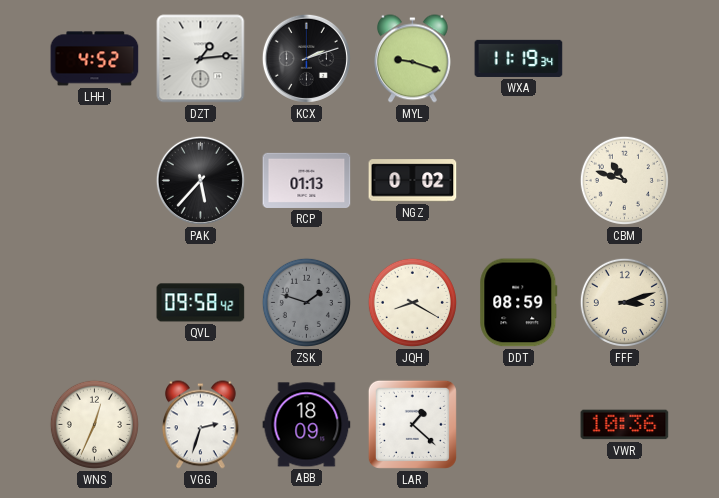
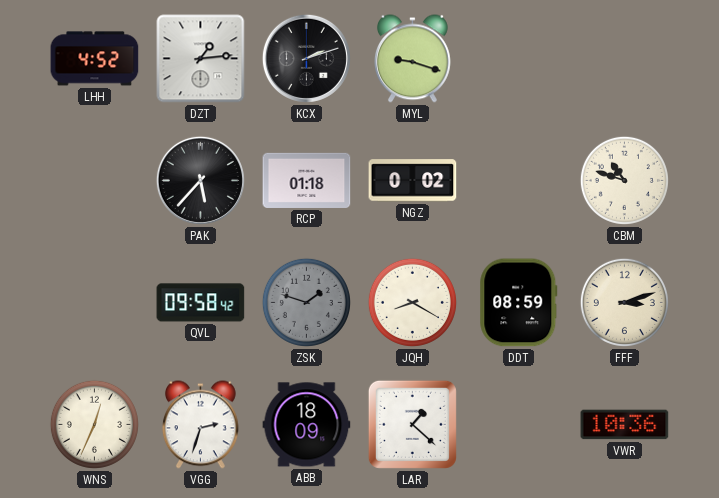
WXA: 11:19 -> none (519, 58)
RCP: 01:13 -> 01:18 (307, 180)
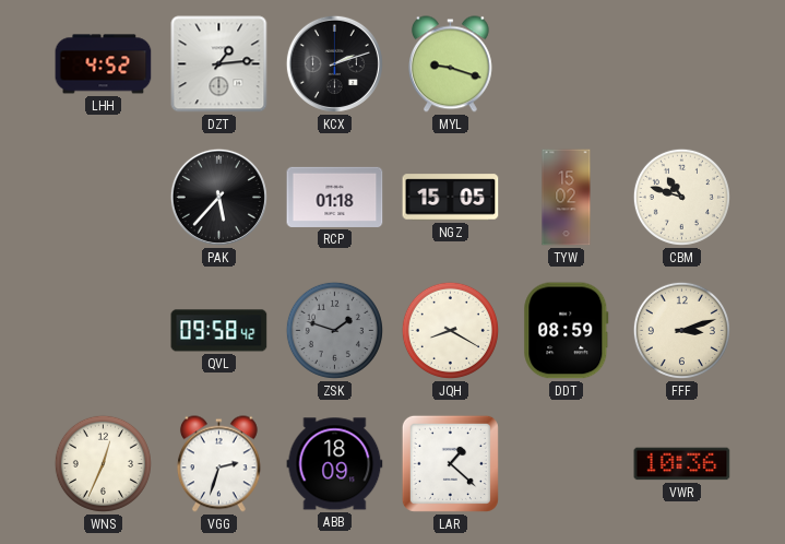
NGZ: 0:02 -> 15:05 (451, 198)
TYW: none -> 15:02 (567, 198)
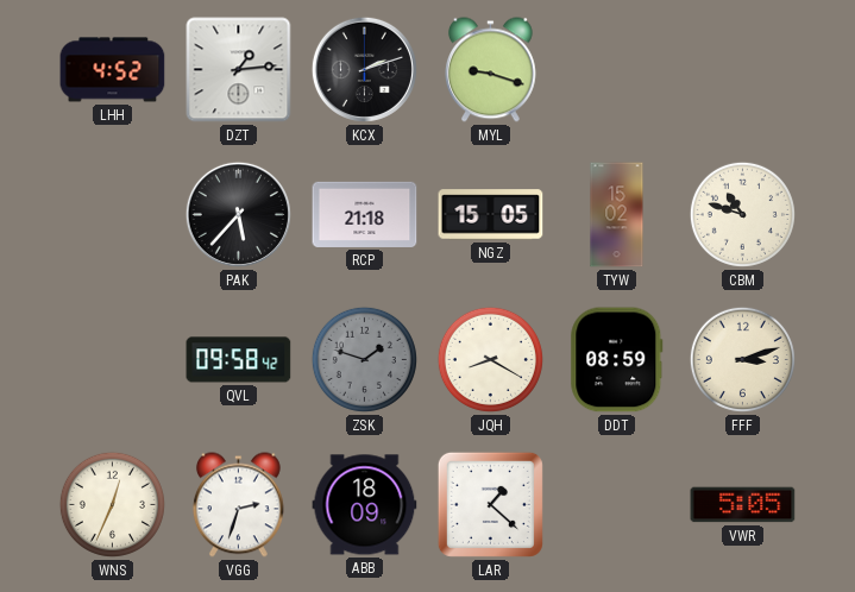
RCP: 01:18 -> 21:18 (365, 214)
VWR: 10:36 -> 5:05 (743, 505)
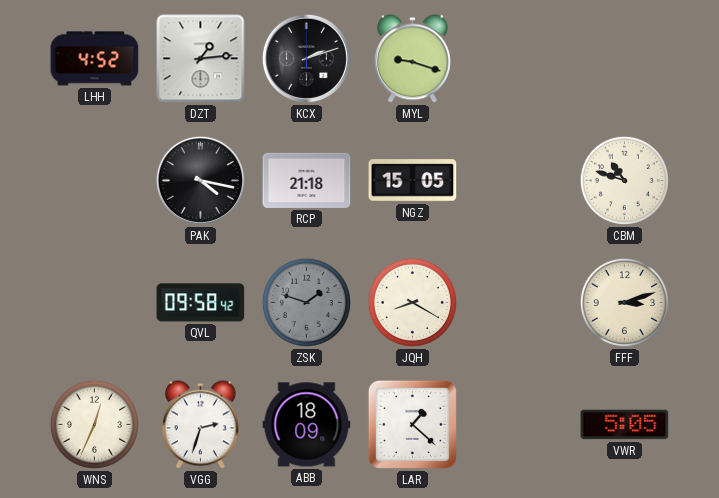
PAK: 5:37 -> 4:17 (200, 180)
TYW: 15:02 -> none (617, 215)
DDT: 08:59 -> none (617, 360)
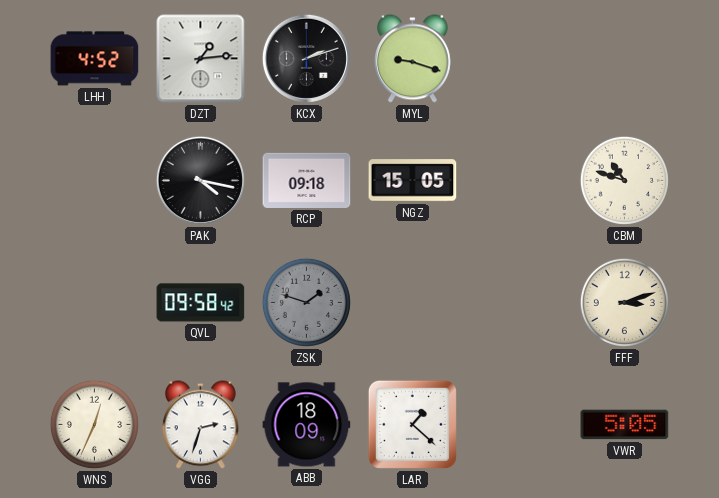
RCP: 21:18 -> 09:18 (307, 180)
JQH: 8:20 -> none (412, 302)
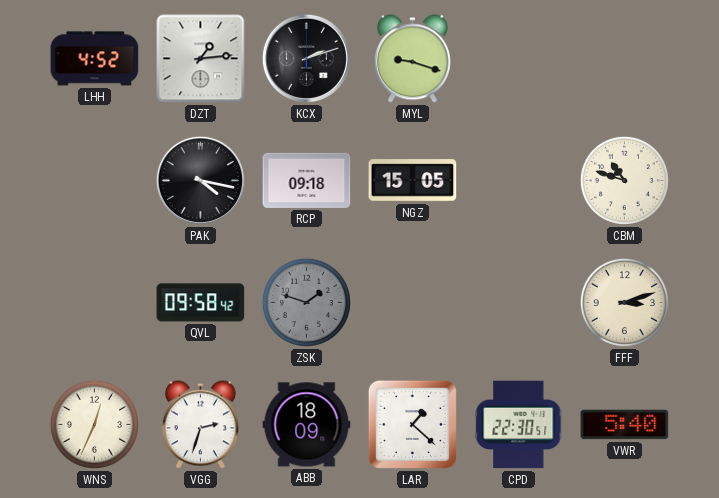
CPD: none -> 22:30 (519, 425)
VWR: 5:05 -> 5:40 (625, 425)
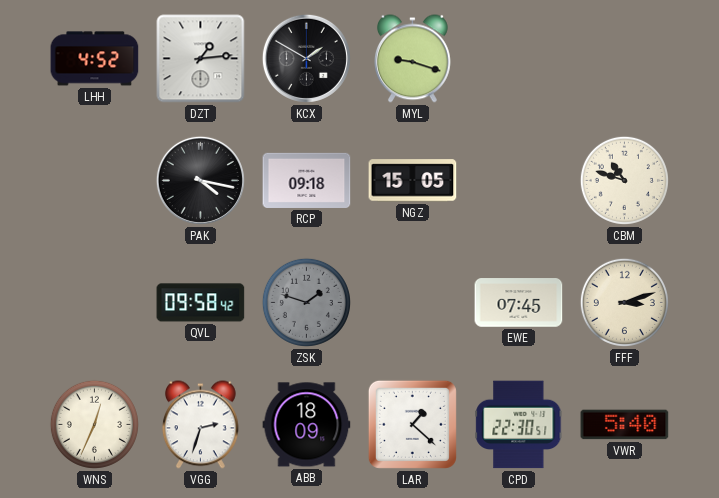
KCX: 2:12 -> 1:50 (306, 58)
EWE: none -> 07:45 (519, 303)
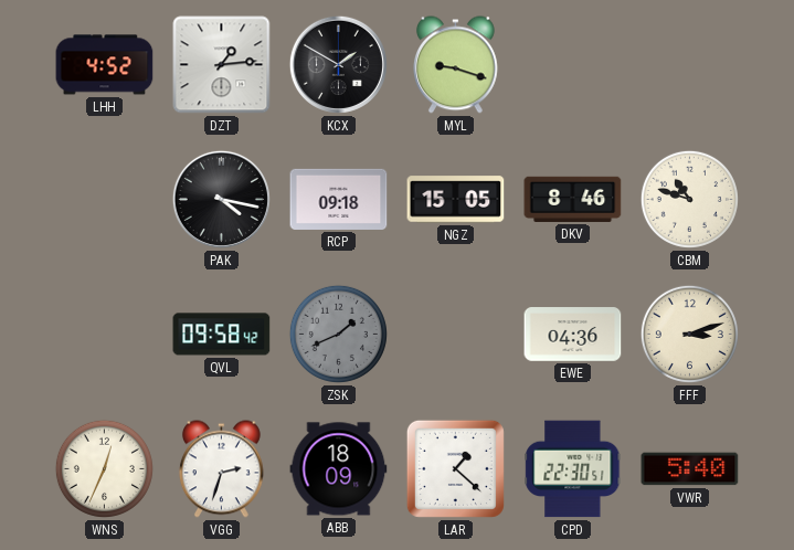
DKV: none -> 8:46 (573, 199)
ZSK: 1:48 -> 1:41 (338, 334)
EWE: 07:45 -> 04:36 (573, 335)
